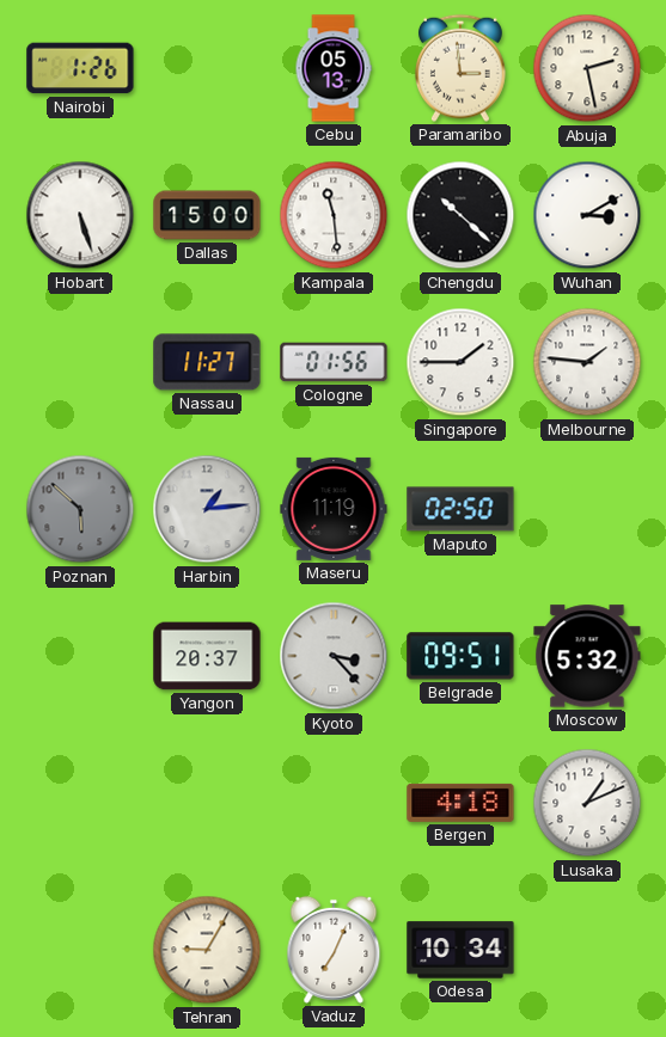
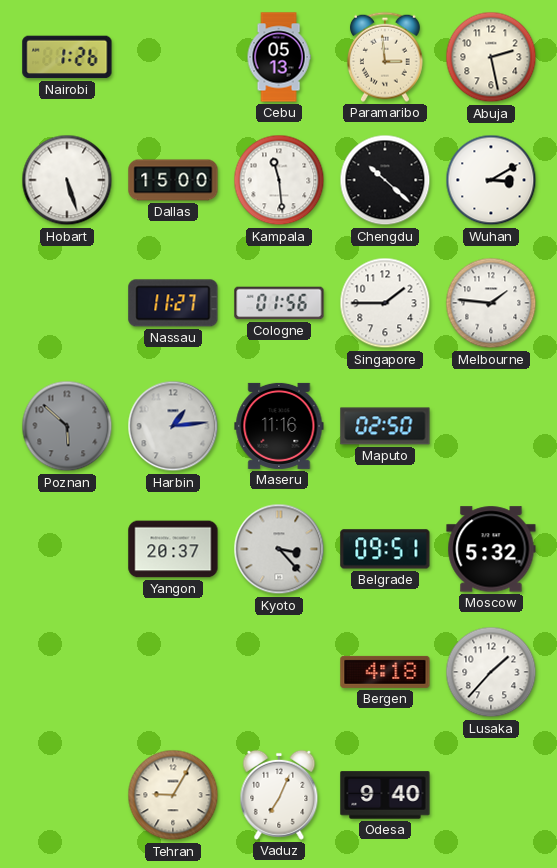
Maseru: 11:19 -> 11:16 (279, 426)
Lusaka: 1:11 -> 1:37 (491, 672)
Odesa: 10:34 -> 9:40 (385, 795)
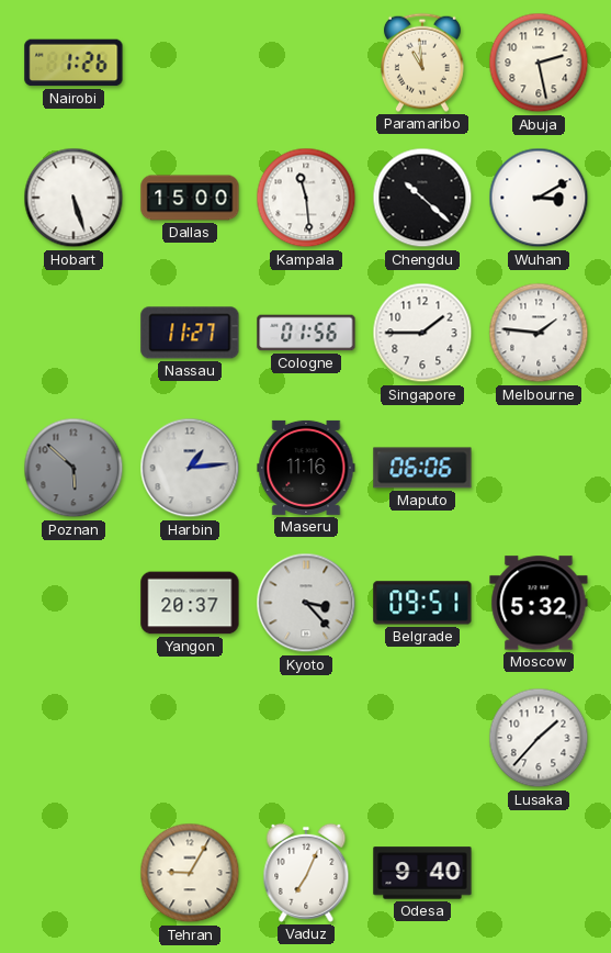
Cebu: 05:13 -> none (279, 57)
Paramaribo: 2:59 -> 10:59 (422, 63)
Maputo: 02:50 -> 06:06 (422, 468)
Bergen: 4:18 -> none (385, 672)
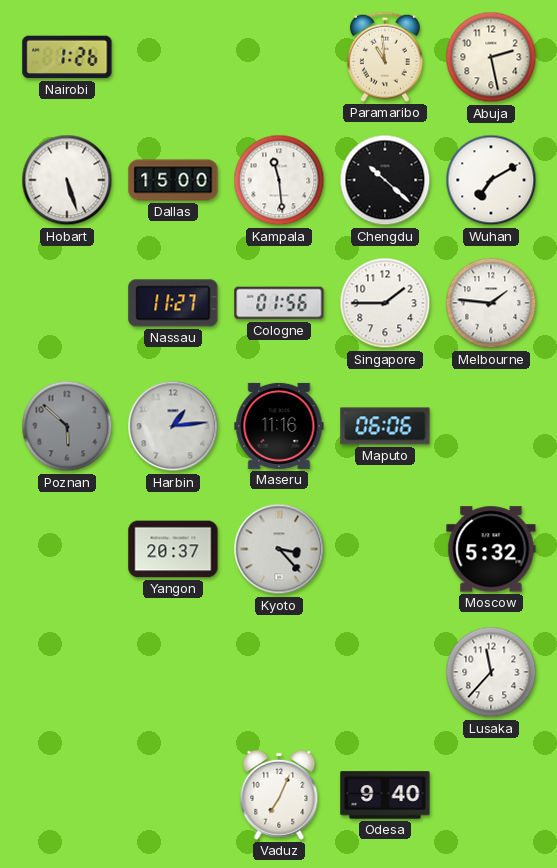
Wuhan: 3:10 -> 7:10 (491, 180)
Belgrade: 09:51 -> none (422, 603)
Lusaka: 1:37 -> 11:37 (491, 672)
Tehran: 9:05 -> none (190, 873)
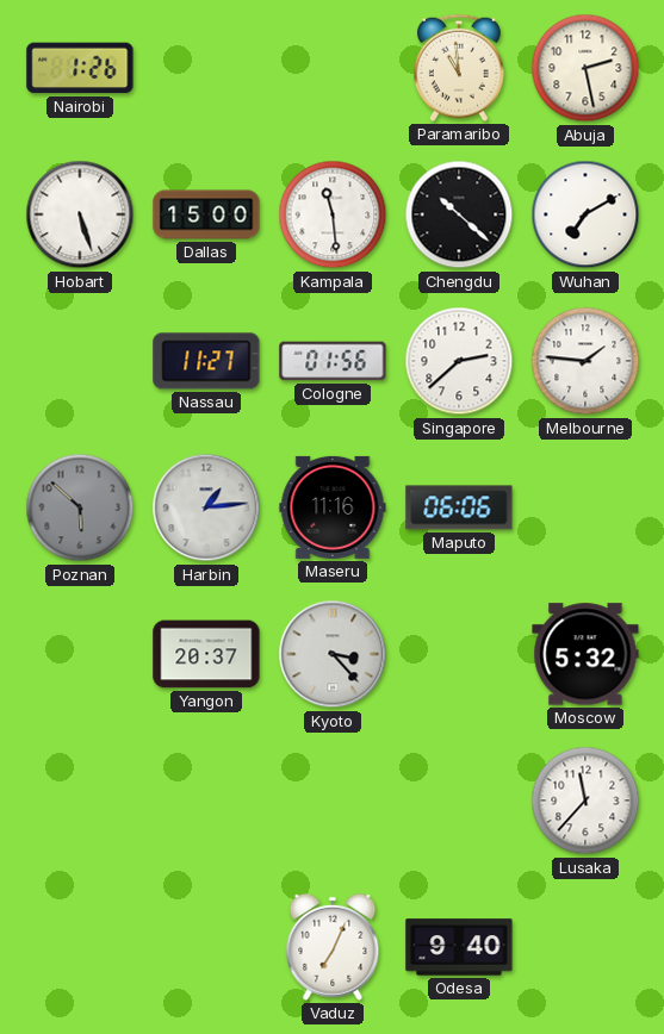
Singapore: 1:45 -> 2:38 (459, 361)
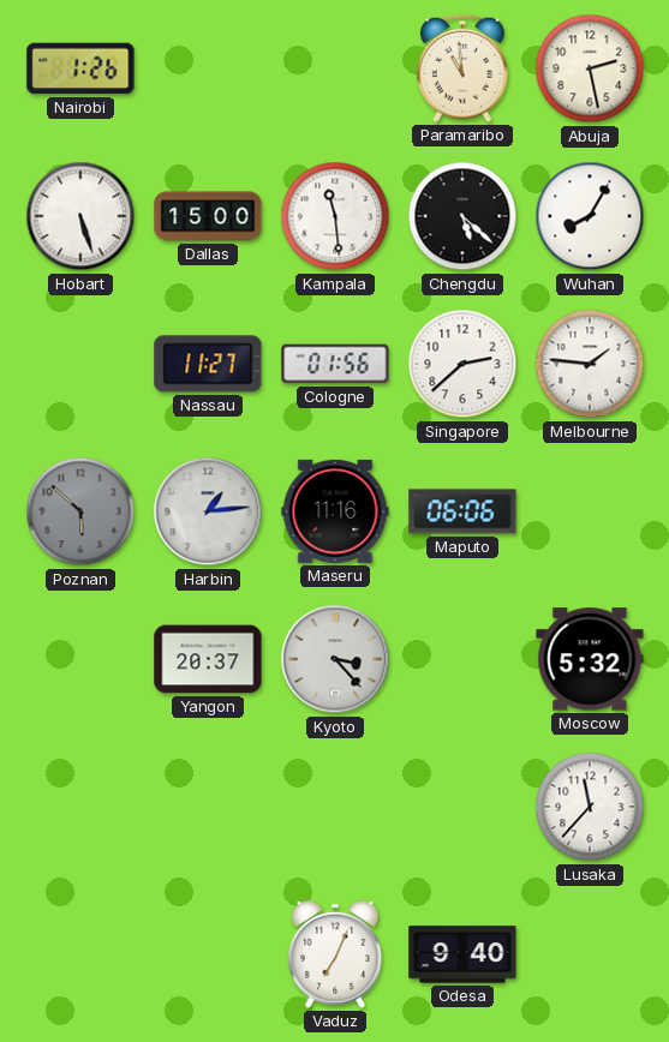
Chengdu: 10:22 -> 5:22 (462, 216)
Wuhan: 7:10 -> 8:05 (590, 216)
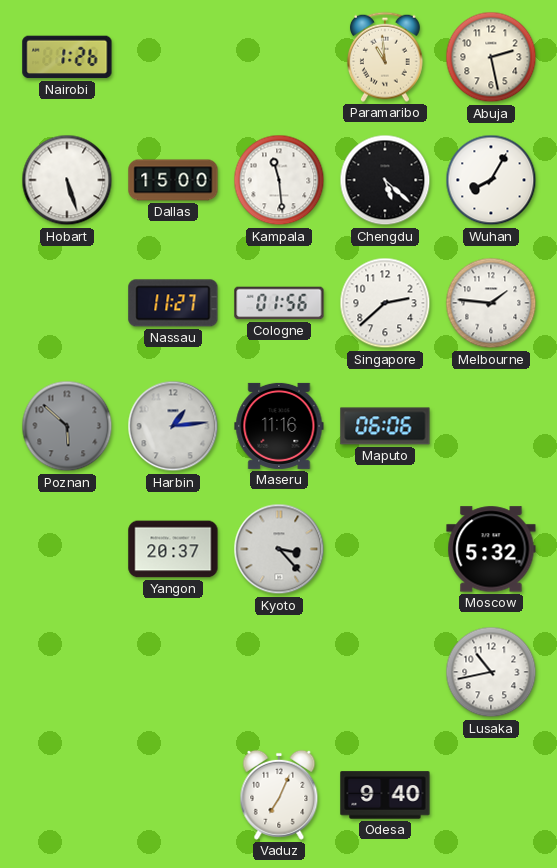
Lusaka: 11:37 -> 10:43 (491, 672)
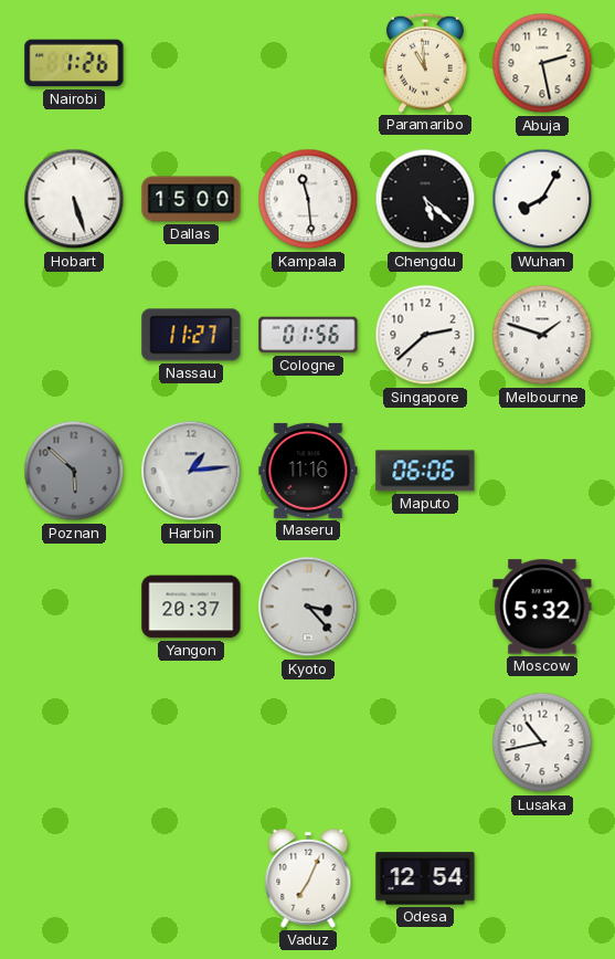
Melbourne: 1:46 -> 1:48 (542, 335)
Odesa: 9:40 -> 12:54 (425, 878)
